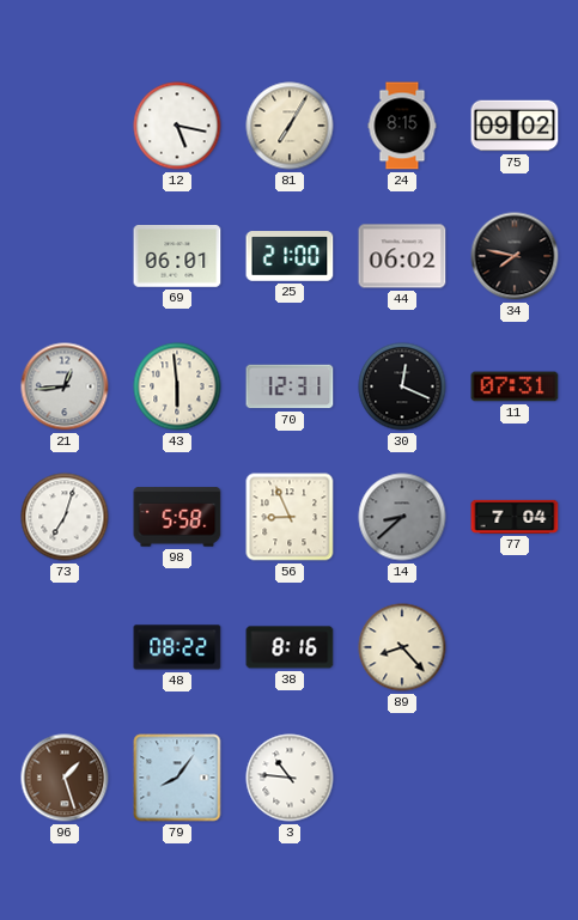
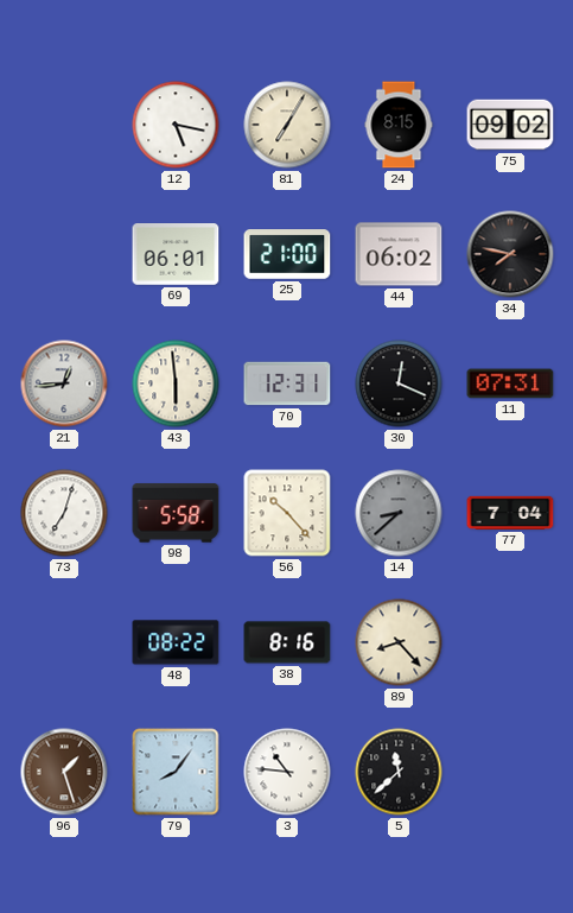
56: 8:56 -> 10:23 (287, 513)
5: none -> 11:38 (399, 772)
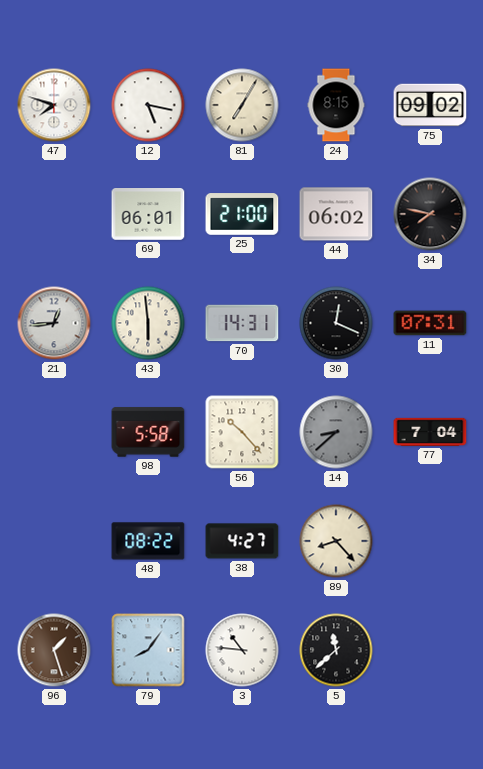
47: none -> 7:48 (54, 105)
70: 12:31 -> 14:31 (242, 323)
73: 7:03 -> none (64, 513)
38: 8:16 -> 4:27 (242, 541)
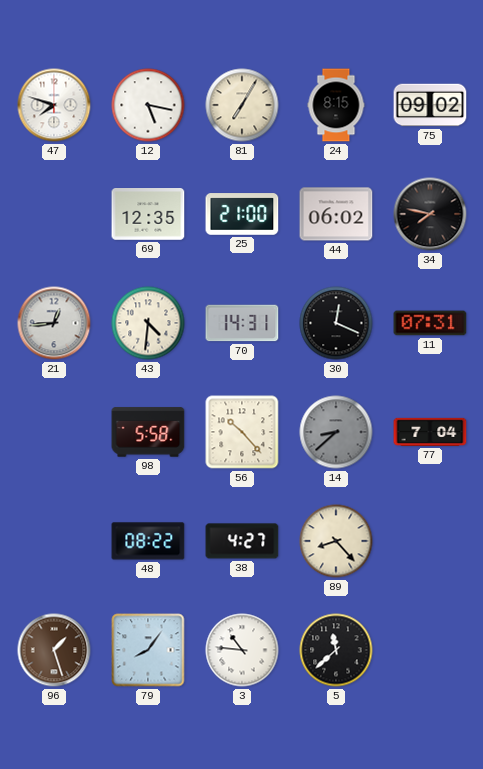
69: 06:01 -> 12:35 (148, 214)
43: 5:59 -> 4:31 (148, 323)
